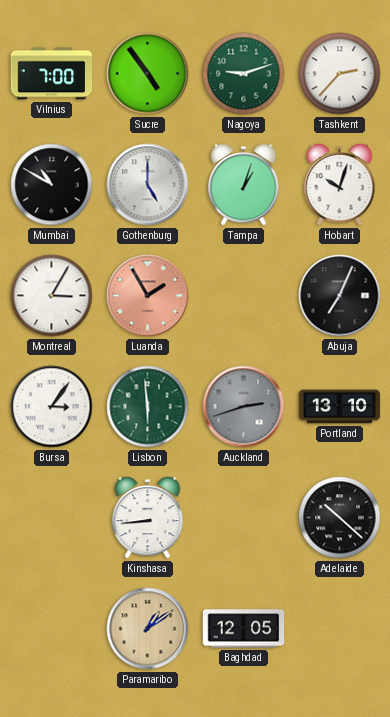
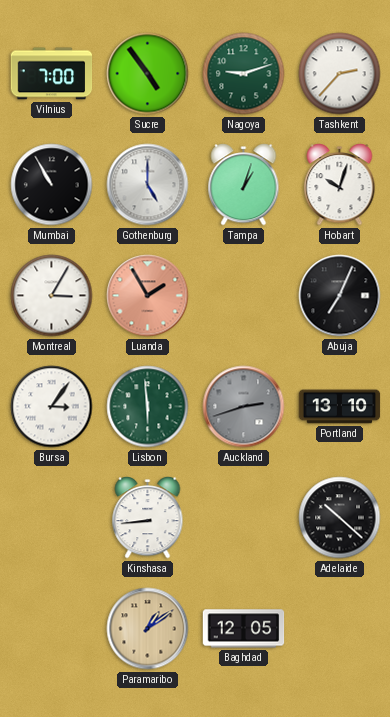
Mumbai: 10:50 -> 10:55 (52, 185)
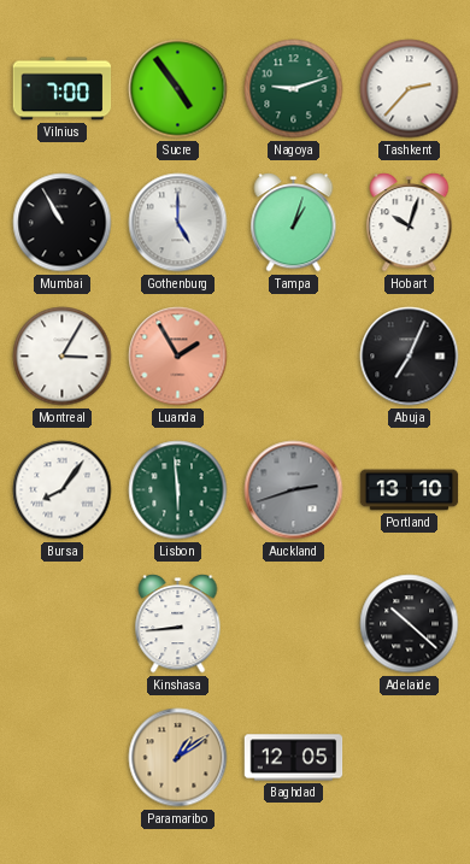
Bursa: 3:06 -> 8:06 (63, 490)
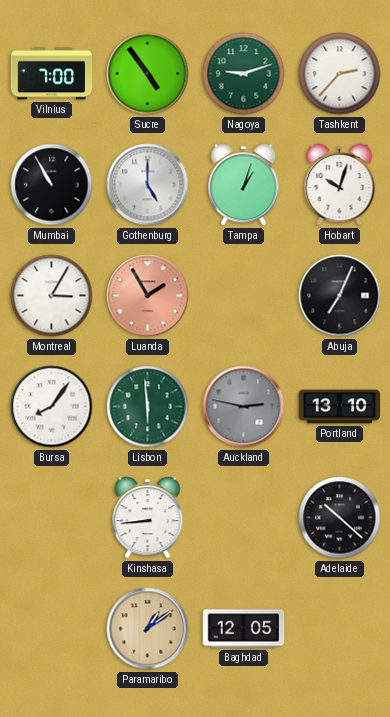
Auckland: 2:42 -> 2:47 (244, 407)
